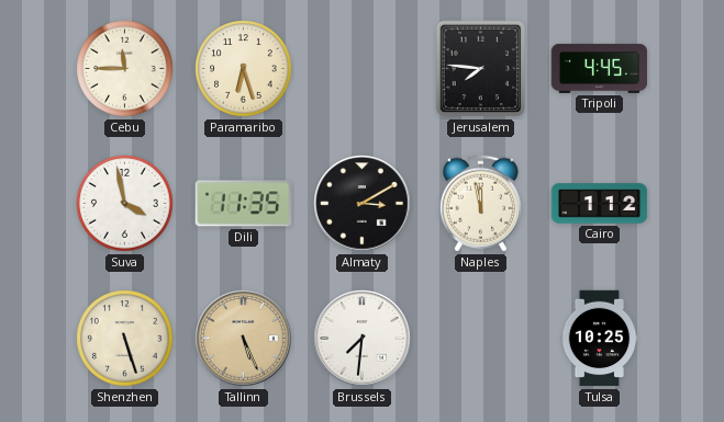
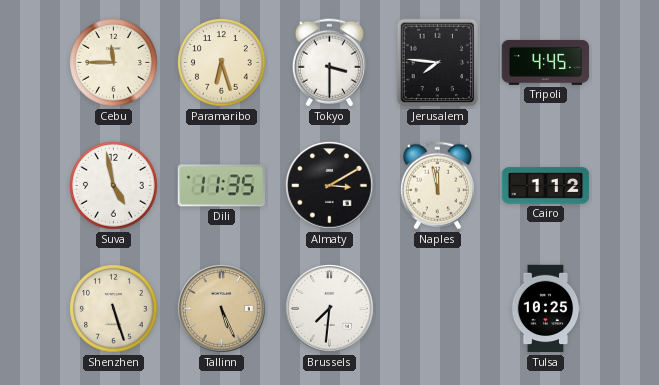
Tokyo: none -> 3:30 (329, 63)
Suva: 3:58 -> 4:58 (114, 186)
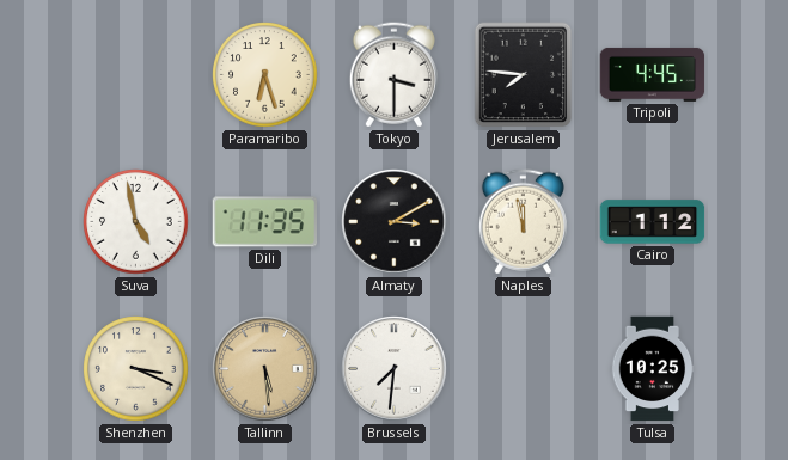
Cebu: 11:45 -> none (114, 63)
Shenzhen: 5:27 -> 3:19 (136, 369)
Tallinn: 5:26 -> 5:29 (265, 369)
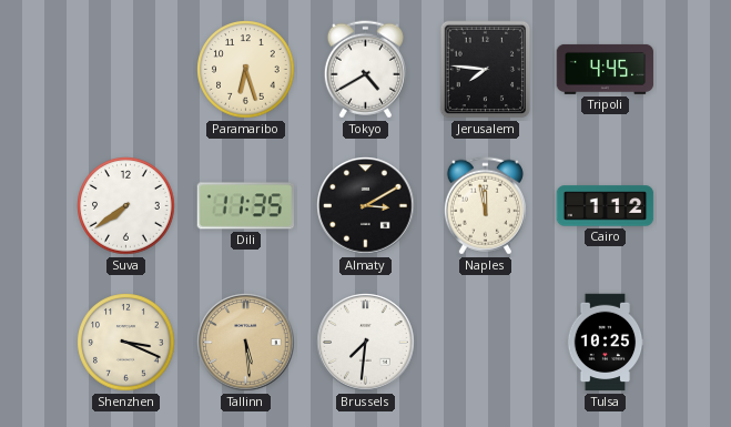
Tokyo: 3:30 -> 4:40 (365, 70)
Suva: 4:58 -> 7:39 (126, 206)
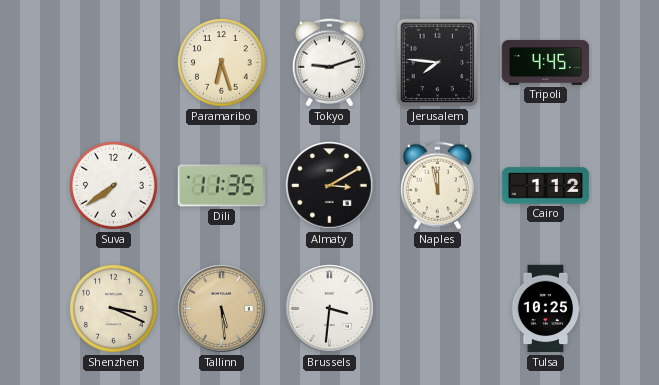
Tokyo: 4:40 -> 9:12 (329, 63)
Brussels: 7:31 -> 3:31 (330, 309)
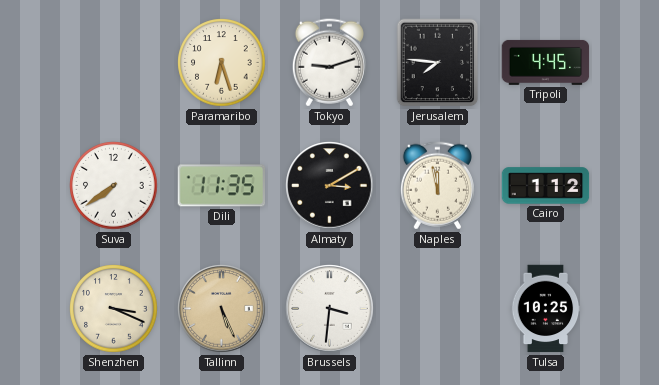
Tallinn: 5:29 -> 5:26 (222, 309)
